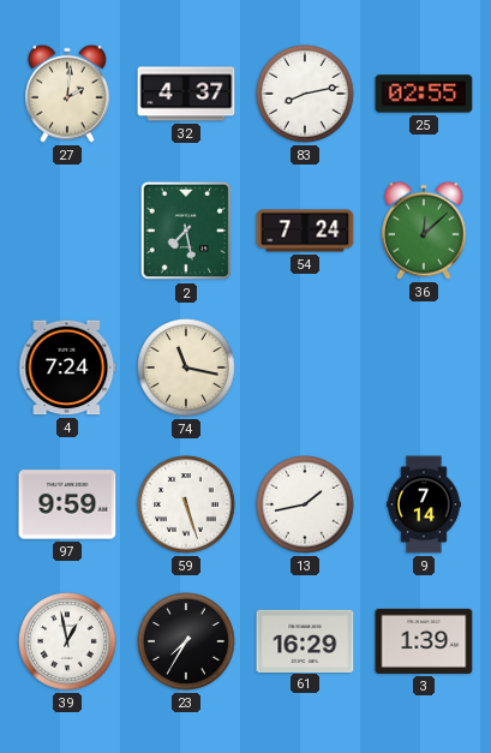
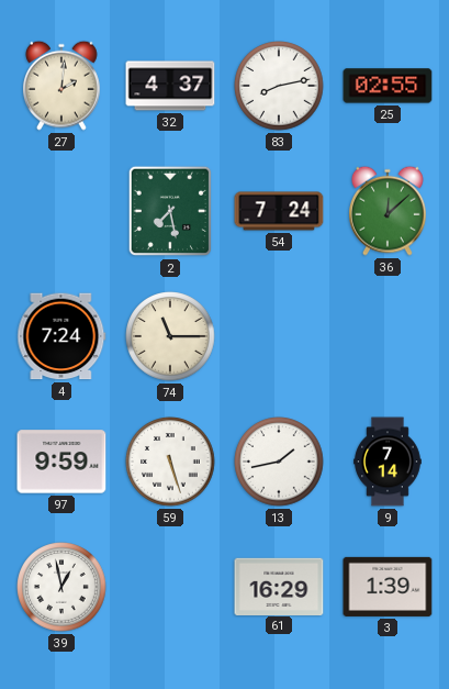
74: 11:17 -> 11:15 (170, 336)
23: 7:35 -> none (186, 641)
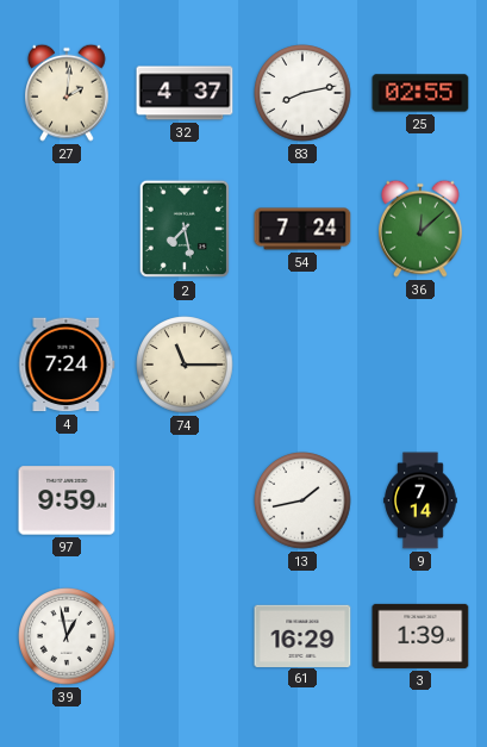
59: 5:27 -> none (170, 462)
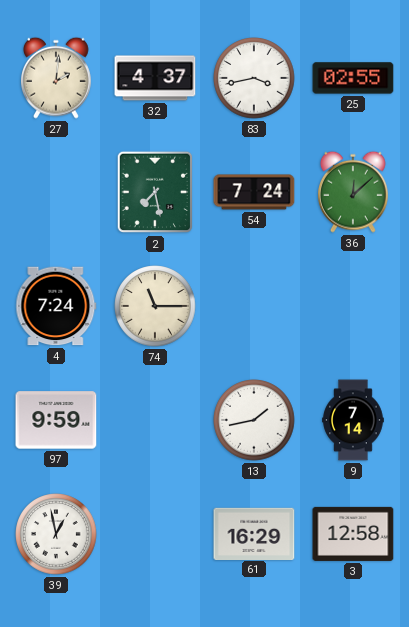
83: 8:13 -> 3:43 (254, 78)
3: 1:39 -> 12:58 (353, 534)
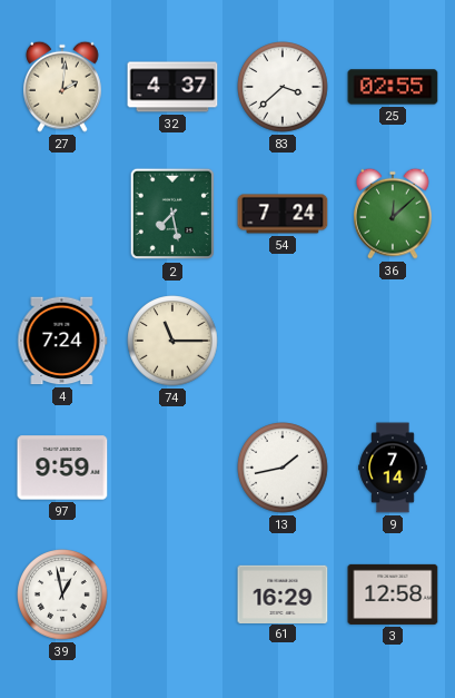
83: 3:43 -> 3:38 (283, 87)
